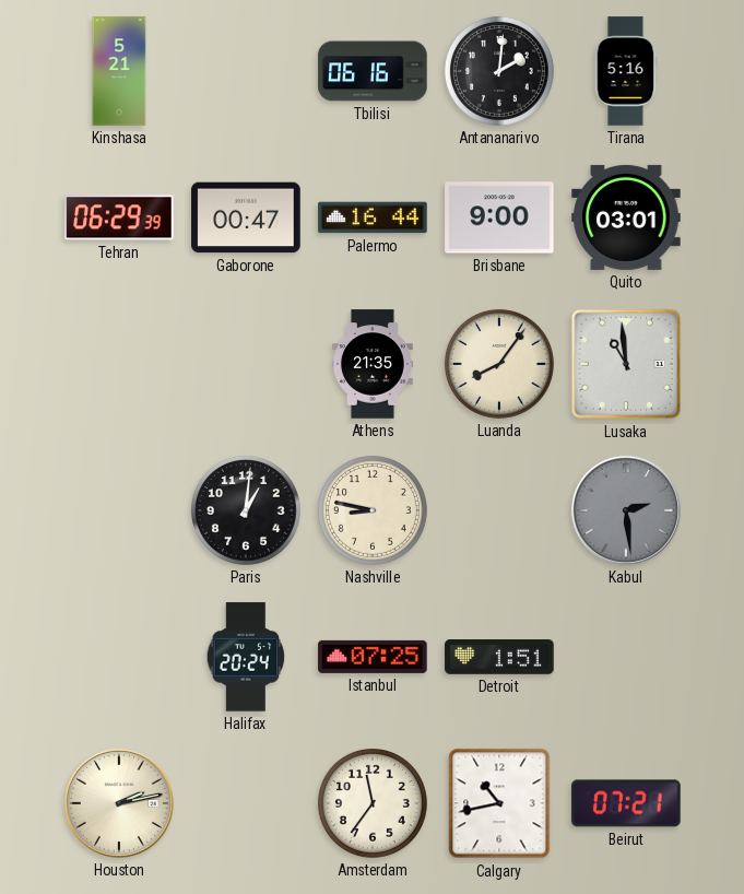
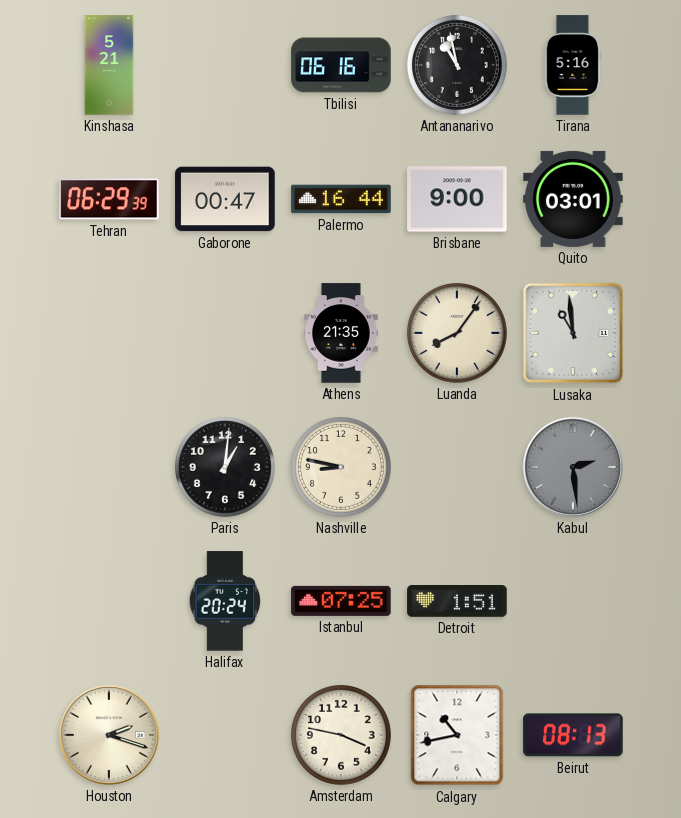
Antananarivo: 2:01 -> 10:58 (457, 65)
Houston: 2:13 -> 2:18 (109, 735)
Amsterdam: 11:36 -> 3:47 (341, 735)
Beirut: 07:21 -> 08:13 (573, 735)
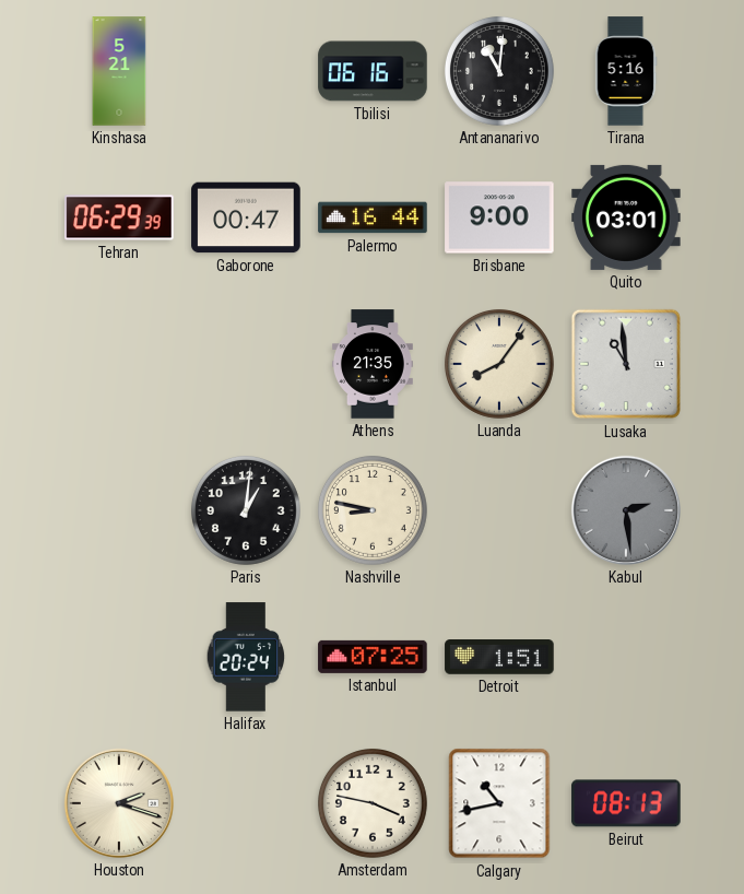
Antananarivo: 10:58 -> 11:01 (499, 71)
